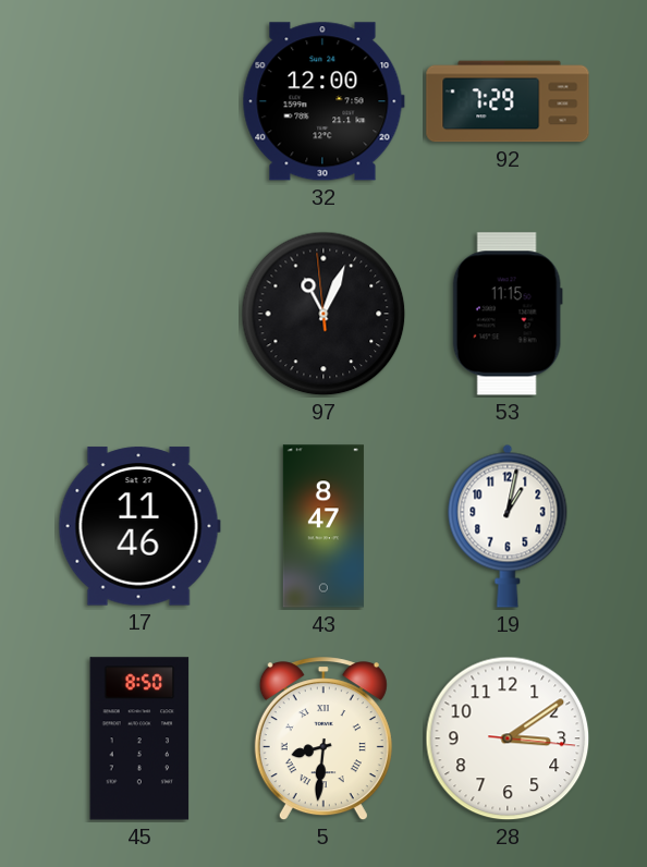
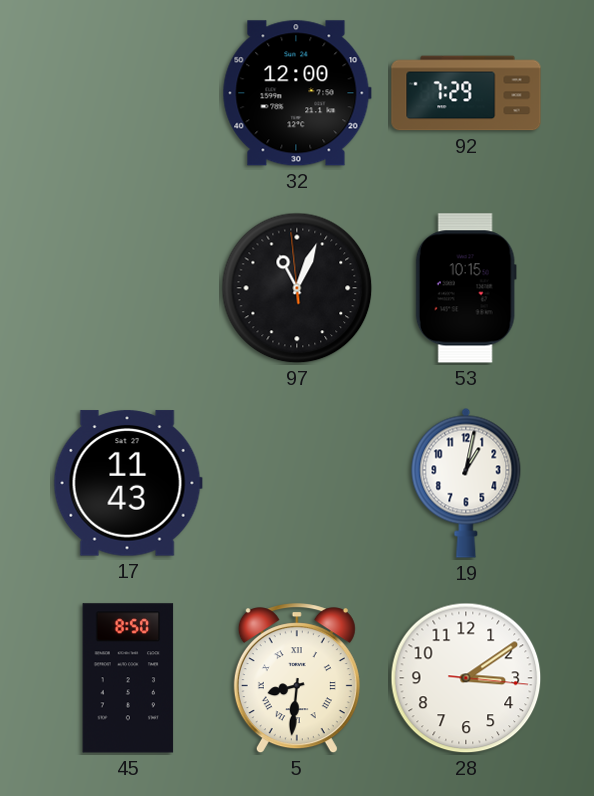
53: 11:15 -> 10:15 (466, 288)
17: 11:46 -> 11:43 (128, 483)
43: 8:47 -> none (323, 526)
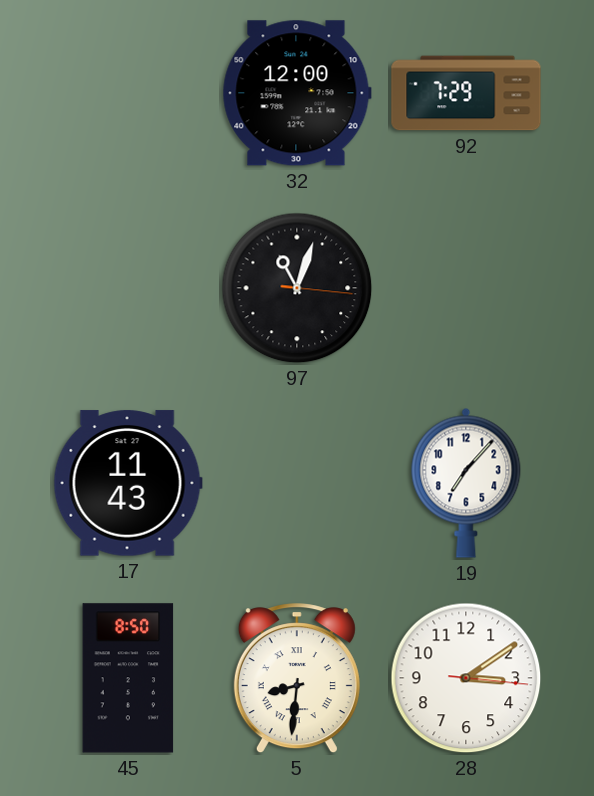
97: 11:03:59 -> 11:03:16 (297, 288)
53: 10:15 -> none (466, 288)
19: 1:02 -> 7:07 (466, 483)
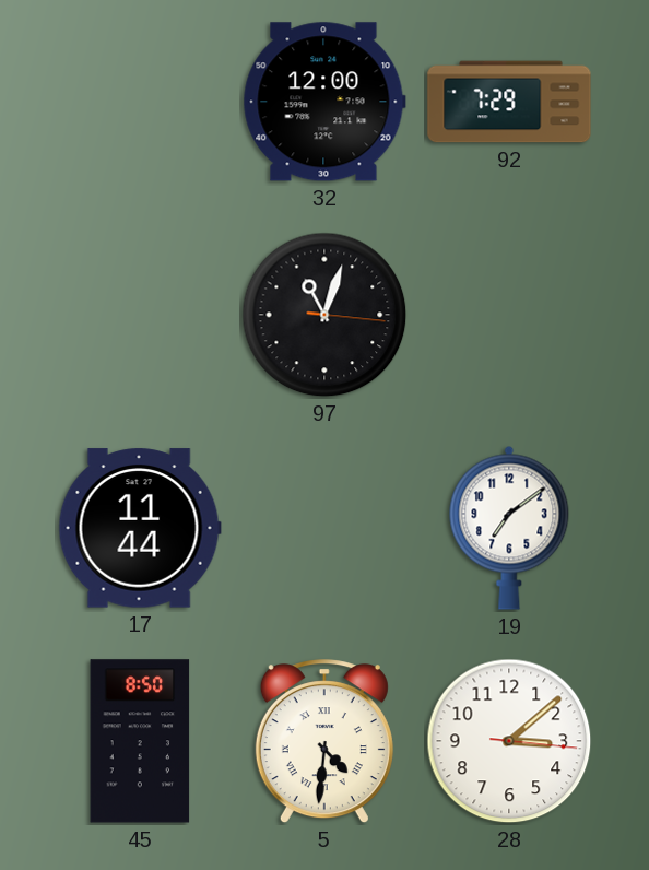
17: 11:43 -> 11:44 (140, 528)
19: 7:07 -> 7:09 (509, 528)
5: 8:31 -> 4:31 (324, 742)
28: 3:09 -> 3:08 (509, 741)
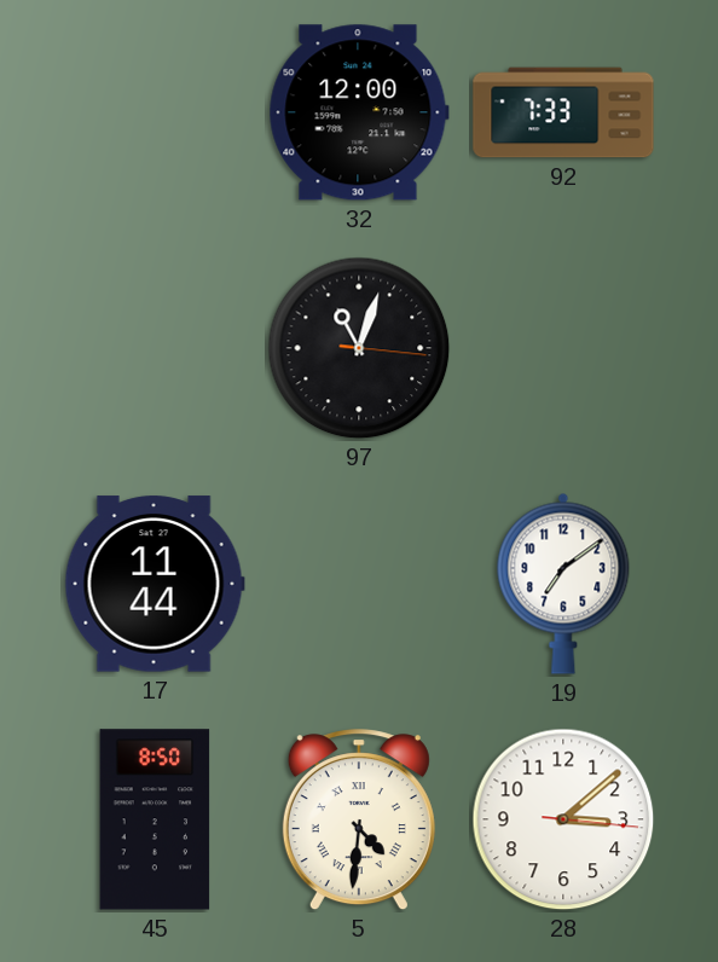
92: 7:29 -> 7:33 (563, 112)
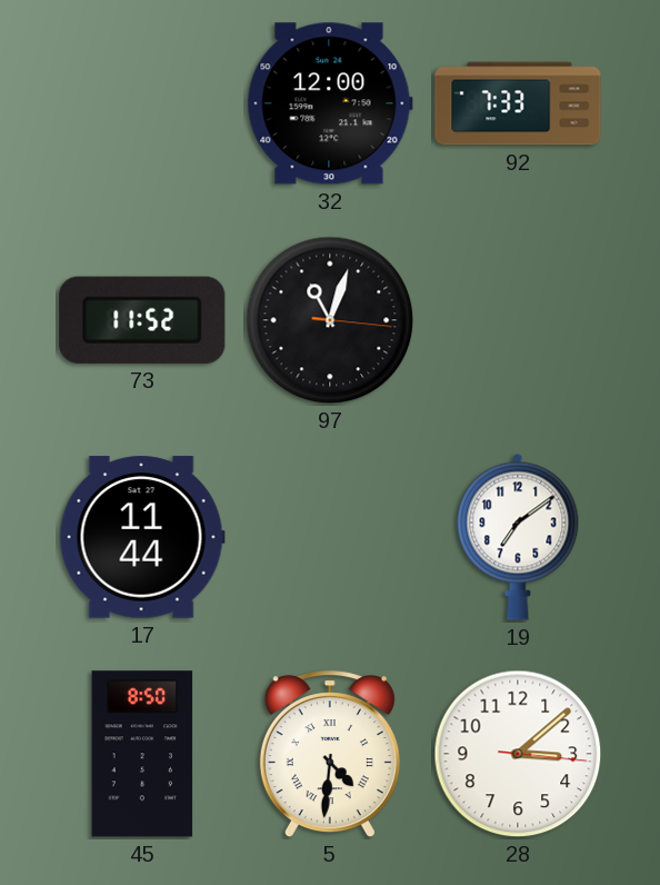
73: none -> 11:52 (142, 320)
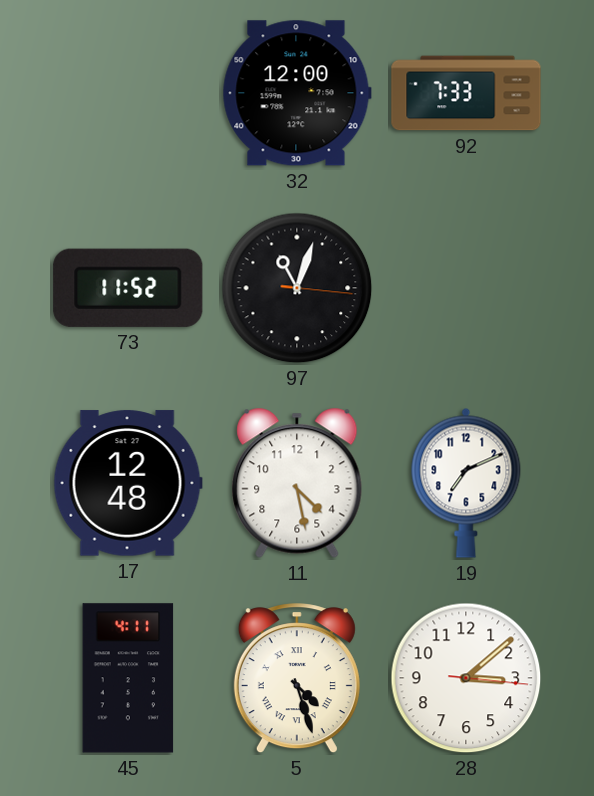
17: 11:44 -> 12:48 (128, 483)
11: none -> 4:28 (297, 483)
19: 7:09 -> 7:11 (466, 483)
45: 8:50 -> 4:11 (128, 678)
5: 4:31 -> 4:27 (297, 679)
